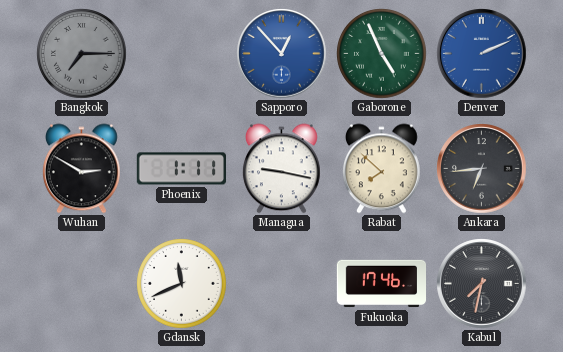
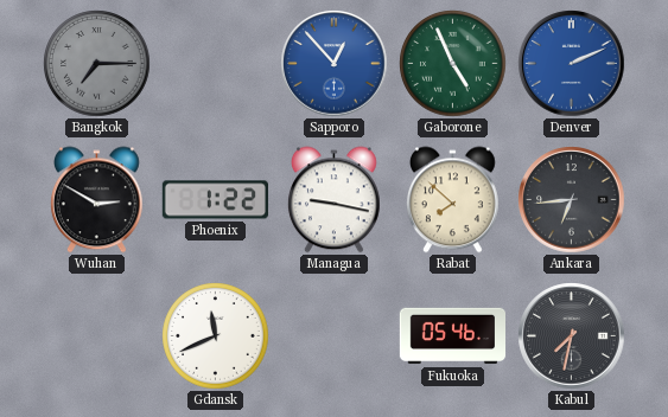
Phoenix: 1:11 -> 1:22 (215, 200)
Fukuoka: 17:46 -> 05:46 (453, 336)
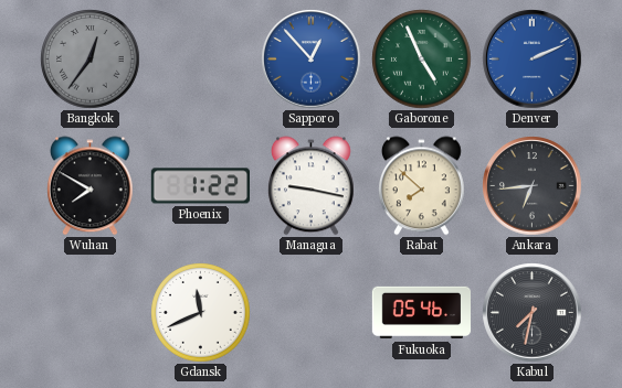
Bangkok: 7:15 -> 12:36 (91, 60)
Wuhan: 2:50 -> 7:50 (89, 186)
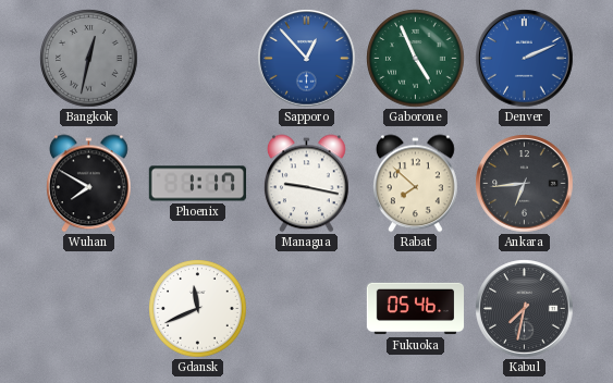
Bangkok: 12:36 -> 12:32 (89, 59)
Phoenix: 1:22 -> 1:17 (197, 184)
